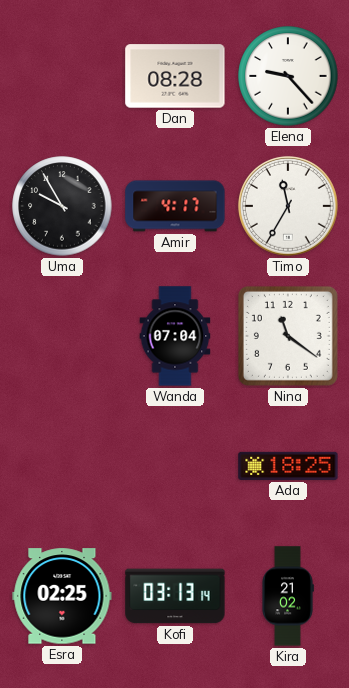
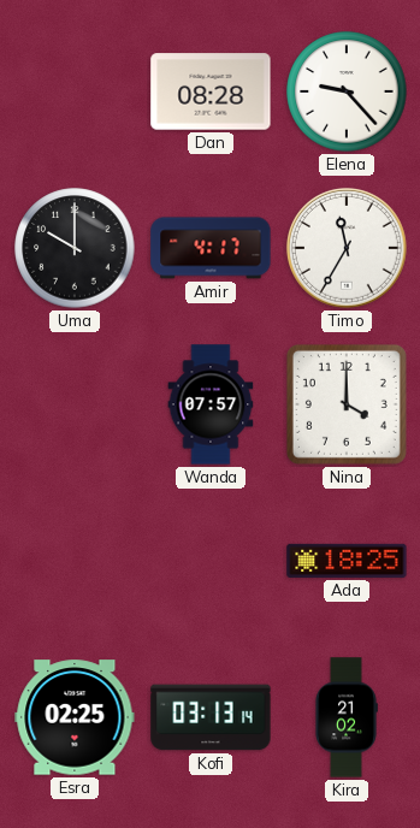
Uma: 9:55 -> 10:00 (75, 248)
Wanda: 07:04 -> 07:57 (211, 404)
Nina: 11:21 -> 4:00 (347, 404)
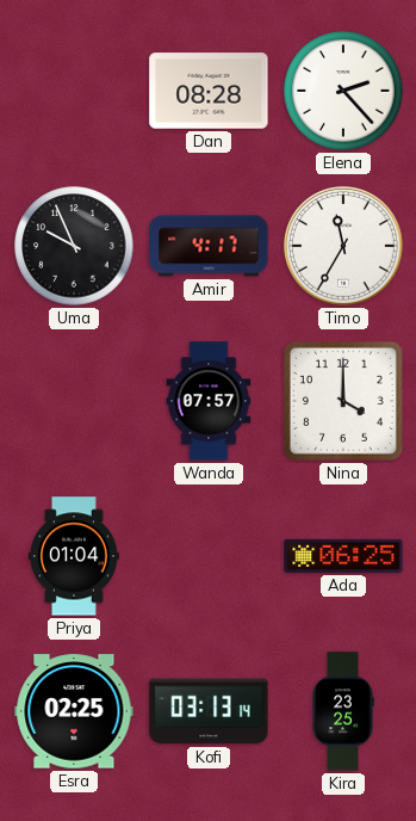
Elena: 9:23 -> 2:23 (343, 91)
Uma: 10:00 -> 9:56 (74, 246)
Priya: none -> 01:04 (74, 556)
Ada: 18:25 -> 06:25 (343, 556)
Kira: 21:02 -> 23:25 (343, 711)
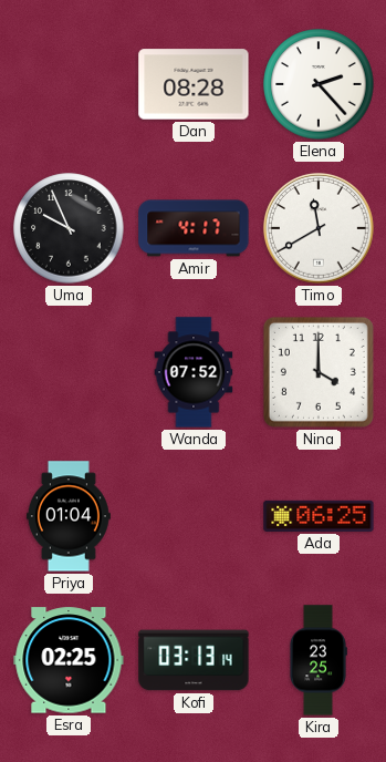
Timo: 11:35 -> 11:40 (319, 228)
Wanda: 07:57 -> 07:52 (194, 372)
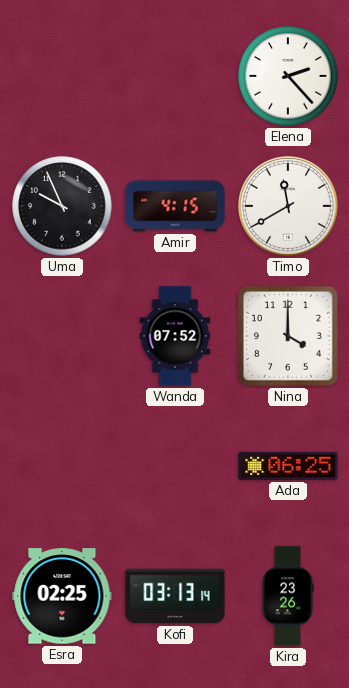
Dan: 08:28 -> none (194, 84)
Amir: 4:17 -> 4:15 (175, 206)
Priya: 01:04 -> none (69, 516)
Kira: 23:25 -> 23:26 (288, 596)
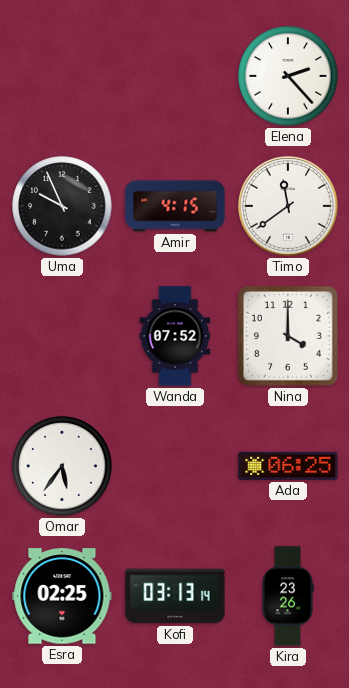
Timo: 11:40 -> 11:39 (288, 206)
Omar: none -> 5:36 (62, 466)
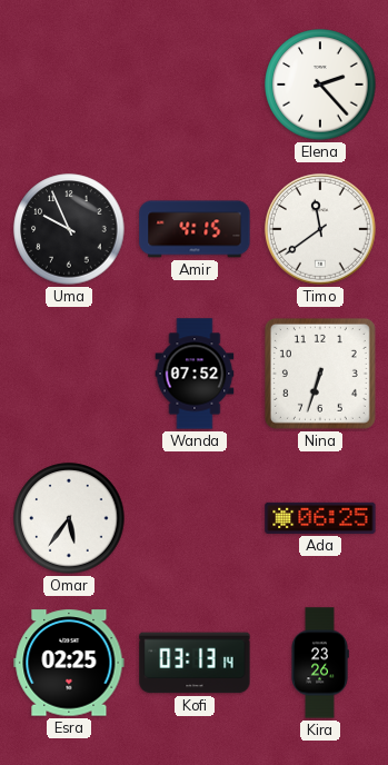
Nina: 4:00 -> 6:33 (320, 374)
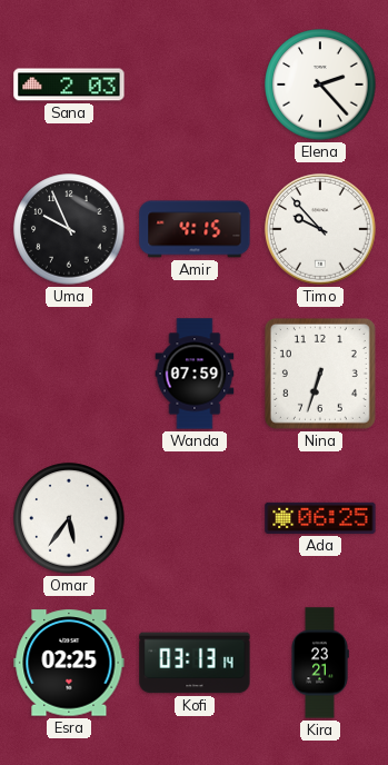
Sana: none -> 2:03 (69, 85)
Timo: 11:39 -> 9:53 (320, 229)
Wanda: 07:52 -> 07:59 (195, 374)
Kira: 23:26 -> 23:21 (320, 663)
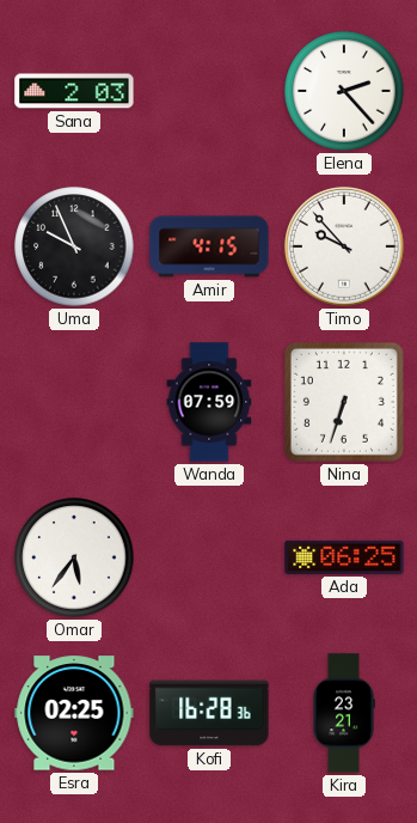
Kofi: 03:13 -> 16:28 (209, 713)
